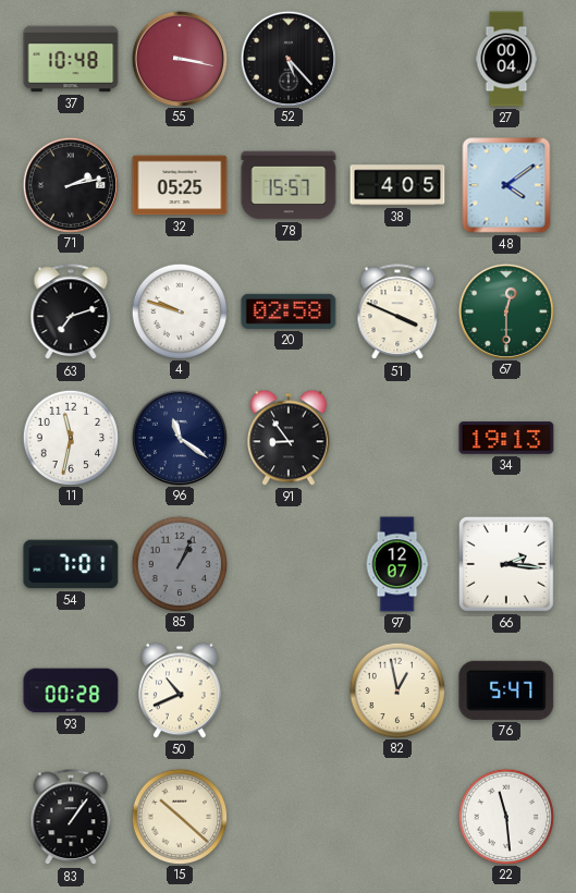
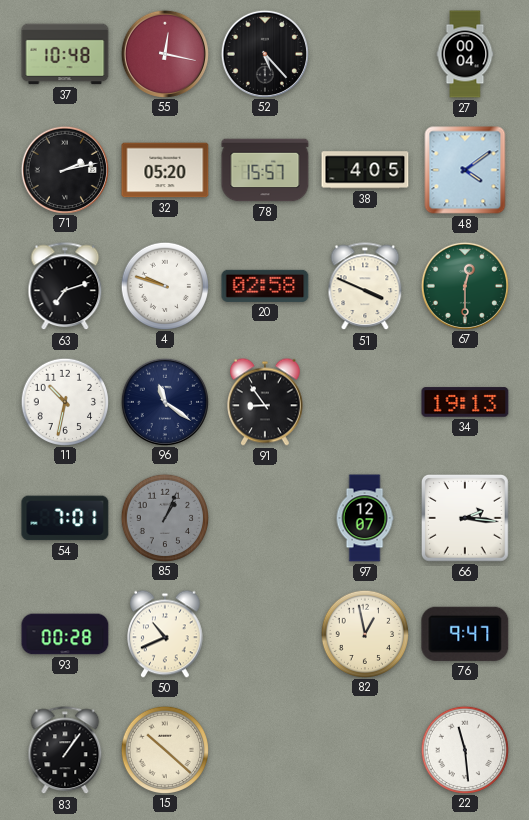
55: 3:17 -> 12:17 (164, 53)
32: 05:25 -> 05:20 (165, 170)
11: 11:32 -> 10:32 (64, 401)
76: 5:47 -> 9:47 (465, 634)
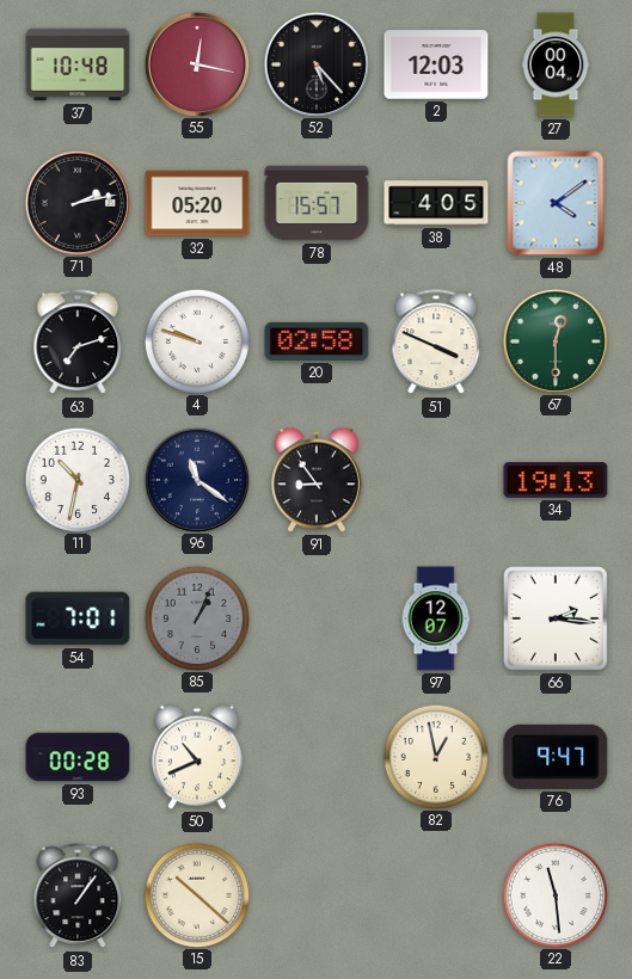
2: none -> 12:03 (436, 64)
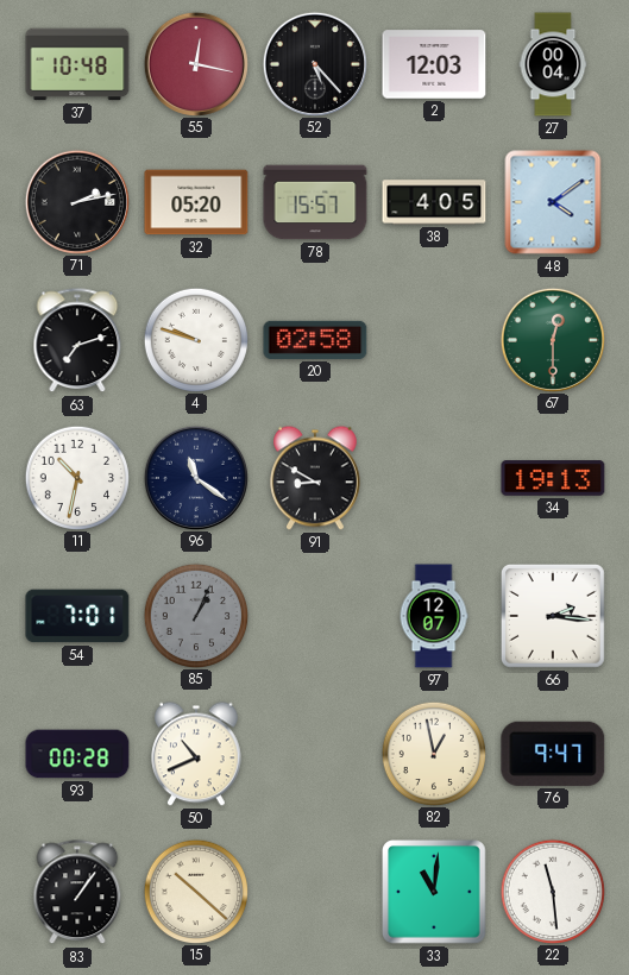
51: 3:49 -> none (436, 343)
91: 8:54 -> 8:50 (316, 478)
33: none -> 11:01 (434, 892)
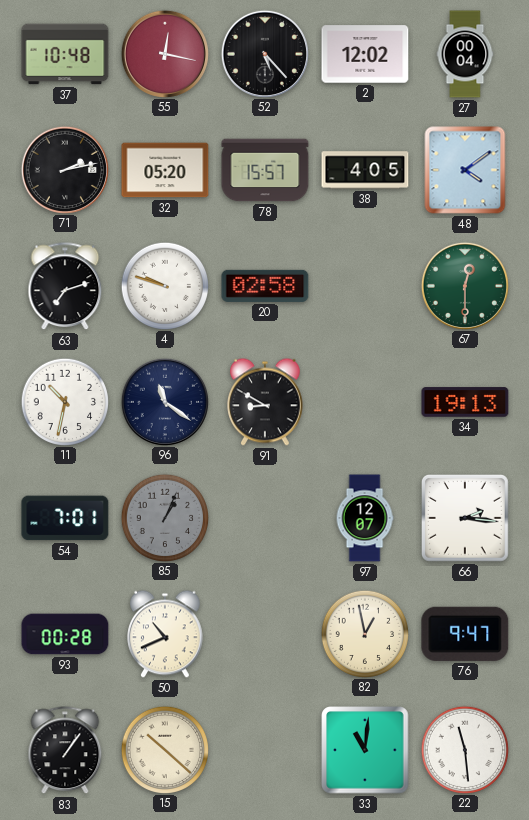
2: 12:03 -> 12:02 (365, 54)
